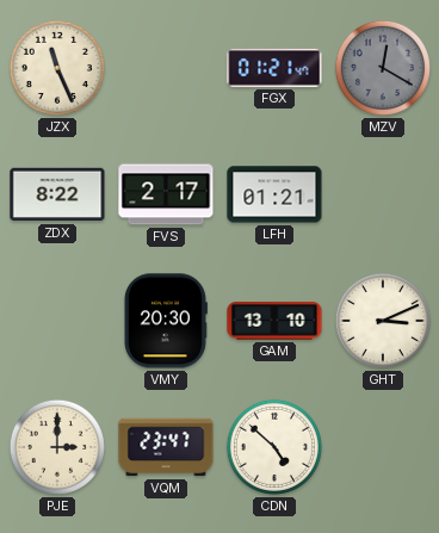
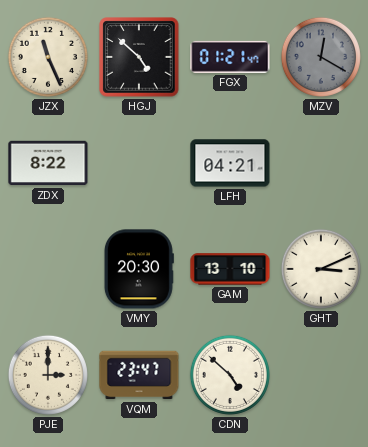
HGJ: none -> 4:52 (139, 57)
FVS: 2:17 -> none (166, 194)
LFH: 01:21 -> 04:21 (230, 163)
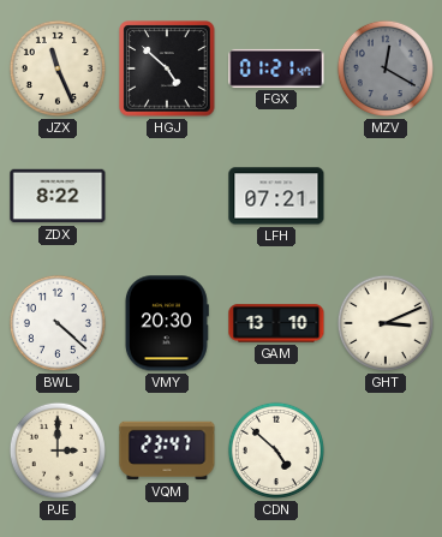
LFH: 04:21 -> 07:21 (276, 196)
BWL: none -> 4:22 (58, 323)
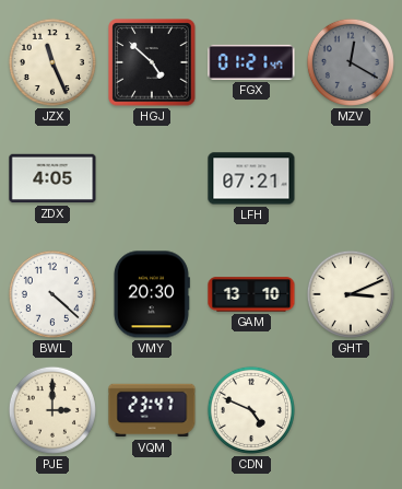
ZDX: 8:22 -> 4:05 (52, 178)
CDN: 4:52 -> 4:49 (251, 410)
